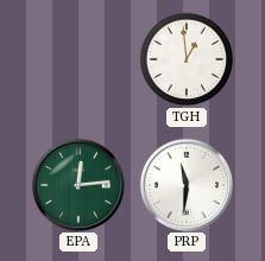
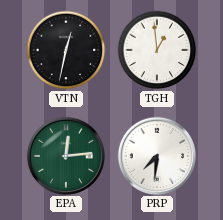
VTN: none -> 12:32 (66, 50)
PRP: 11:31 -> 7:31 (156, 155)
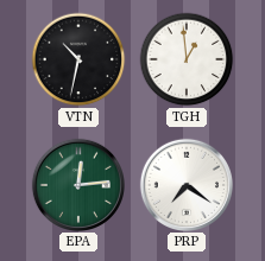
VTN: 12:32 -> 10:32 (78, 59)
PRP: 7:31 -> 7:21 (185, 184)
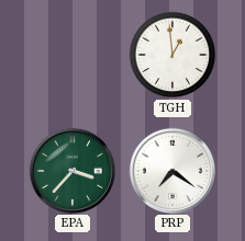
VTN: 10:32 -> none (78, 59)
EPA: 12:14 -> 3:37 (71, 170)
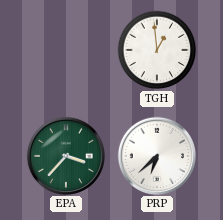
PRP: 7:21 -> 6:38 (156, 155)
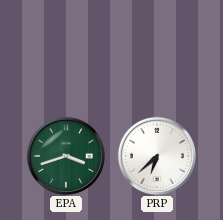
TGH: 12:59 -> none (157, 50)
EPA: 3:37 -> 3:42 (65, 155)
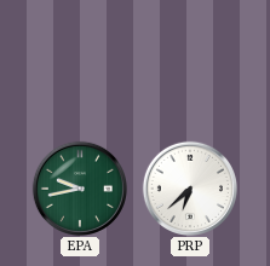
EPA: 3:42 -> 9:43 (79, 187)
